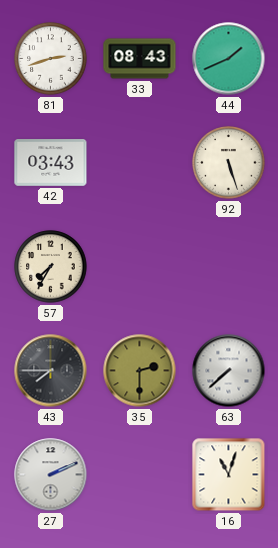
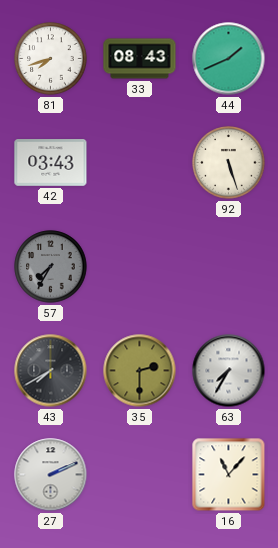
81: 2:42 -> 7:42 (51, 59)
57 dial: cream -> grey (51, 267)
43: 7:45 -> 7:40 (51, 371)
63: 7:38 -> 7:35 (229, 371)
16: 11:03 -> 11:07 (229, 475)
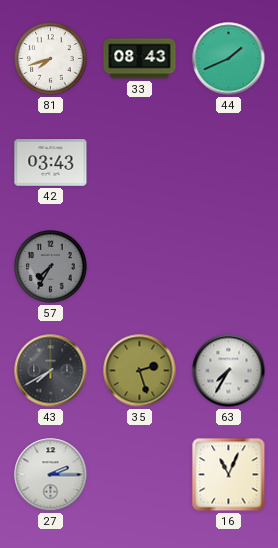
92: 5:27 -> none (229, 163)
35: 2:30 -> 2:27 (140, 371)
27: 2:11 -> 2:15 (51, 475)
16: 11:07 -> 11:04 (229, 475)
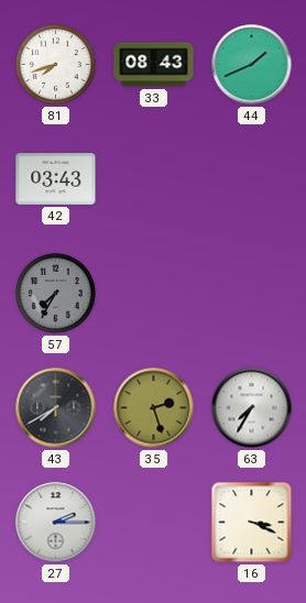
16: 11:04 -> 3:19 (252, 523)
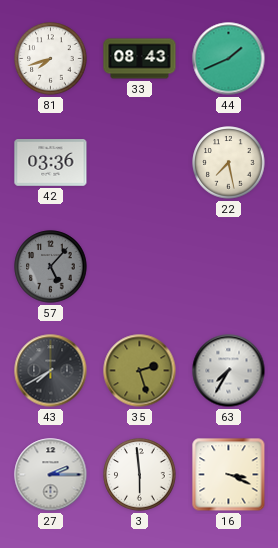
42: 03:43 -> 03:36 (51, 163)
22: none -> 7:28 (229, 163)
57: 7:35 -> 5:07 (51, 267)
3: none -> 5:59 (140, 475)
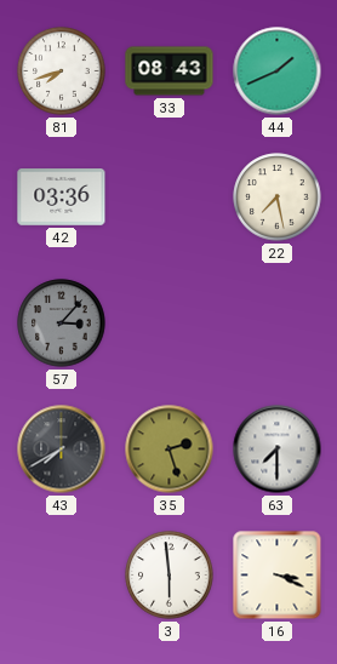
57: 5:07 -> 3:07 (62, 324)
63: 7:35 -> 7:30 (278, 450)
27: 2:15 -> none (51, 475)
